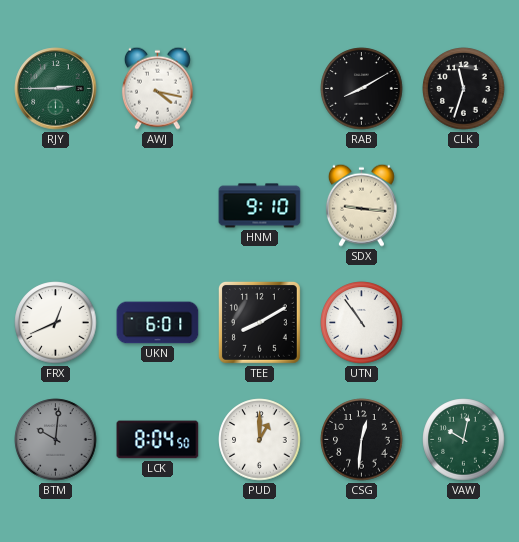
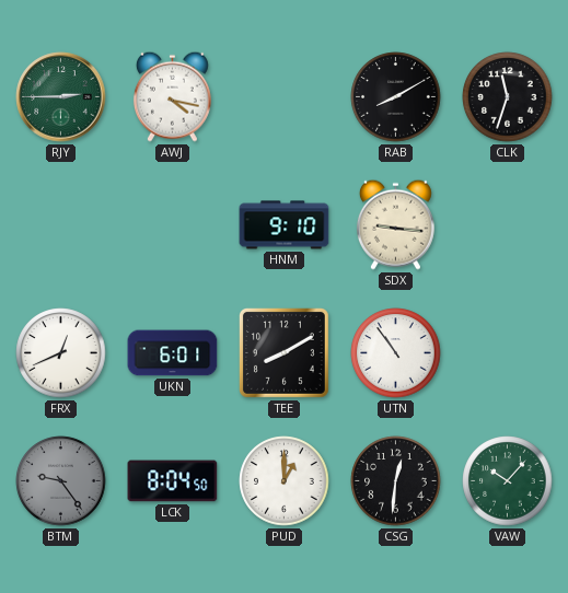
BTM: 10:01 -> 9:24 (61, 481)
VAW: 10:02 -> 10:07 (508, 481)
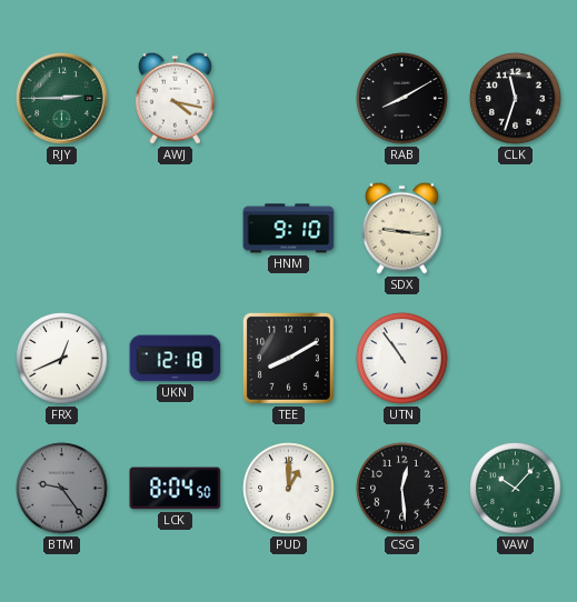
UKN: 6:01 -> 12:18 (176, 359)
CSG: 12:31 -> 12:29 (402, 489)
